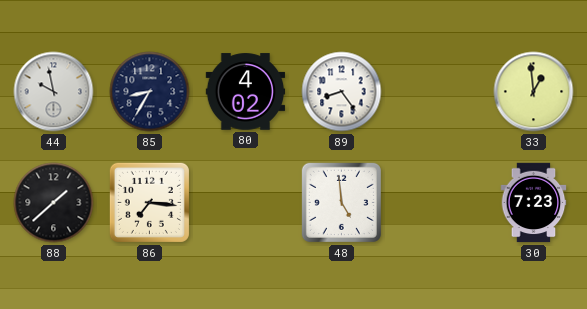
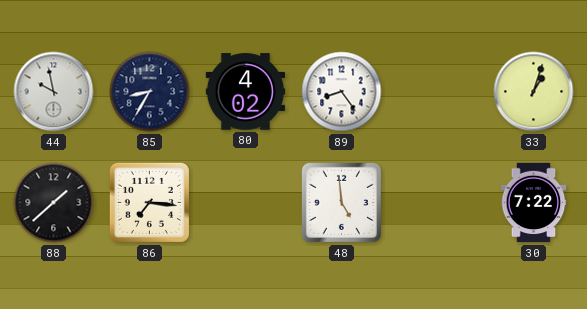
33: 12:59 -> 1:03 (534, 92)
30: 7:23 -> 7:22 (534, 203)
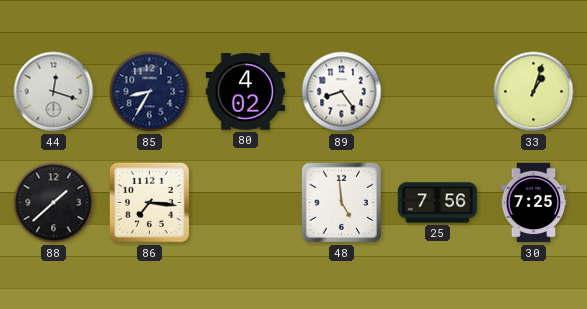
44: 9:58 -> 12:18 (54, 92)
25: none -> 7:56 (438, 203)
30: 7:22 -> 7:25 (534, 203)
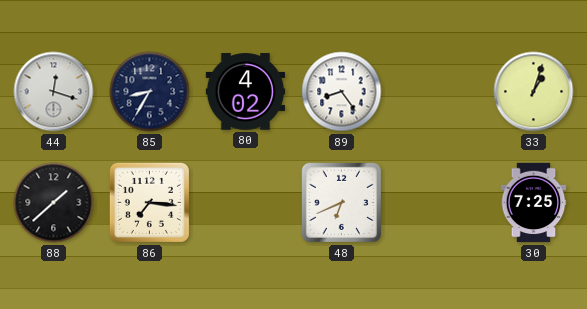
48: 4:59 -> 6:41 (341, 202)
25: 7:56 -> none (438, 203)
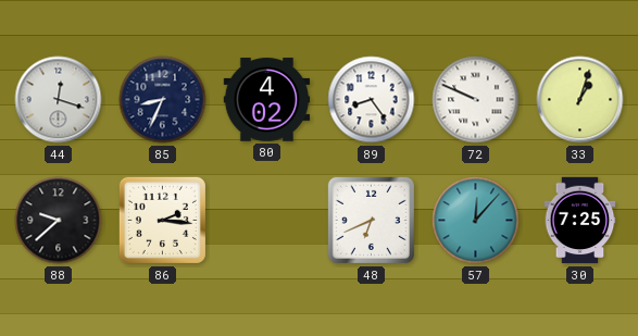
85: 8:35 -> 8:34 (163, 100)
72: none -> 9:49 (476, 100)
88: 1:38 -> 9:38 (59, 221)
86: 7:16 -> 2:16 (162, 220)
57: none -> 12:07 (476, 221)
